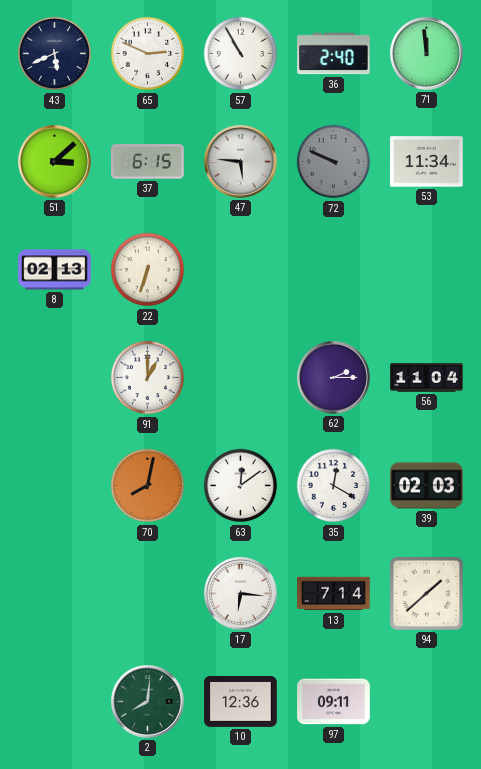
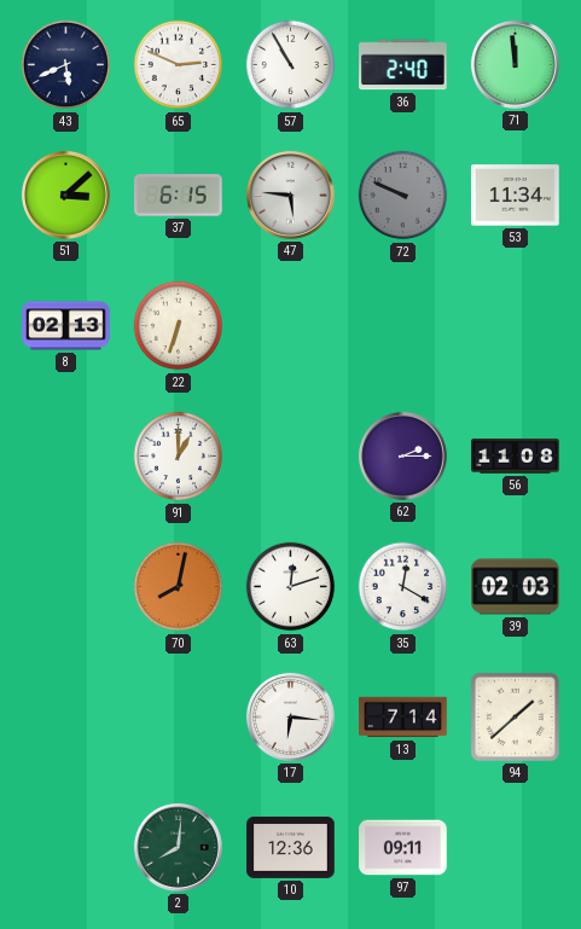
56: 11:04 -> 11:08 (516, 457)
63: 12:09 -> 12:12 (291, 587)
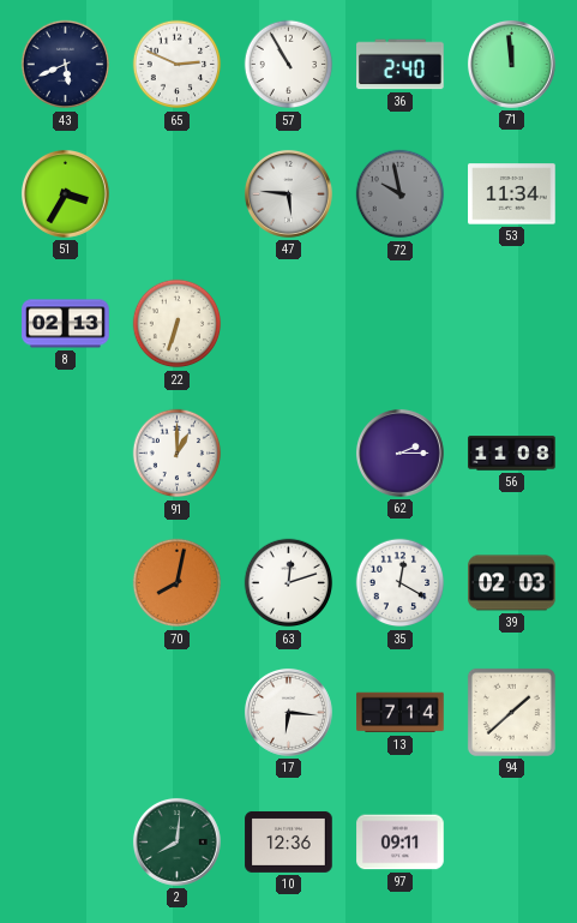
51: 3:08 -> 3:35 (65, 193)
37: 6:15 -> none (179, 196)
72: 9:49 -> 9:58 (401, 194)
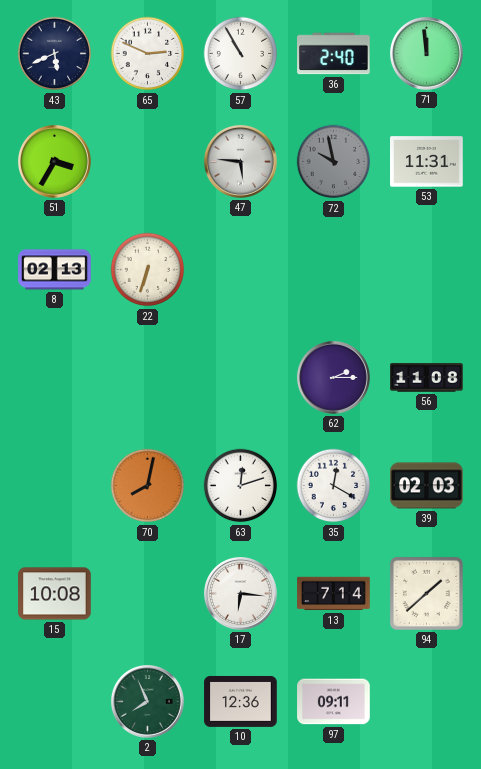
53: 11:34 -> 11:31 (427, 162)
91: 1:00 -> none (178, 454)
15: none -> 10:08 (55, 594)
2: 8:01 -> 7:56 (147, 701)
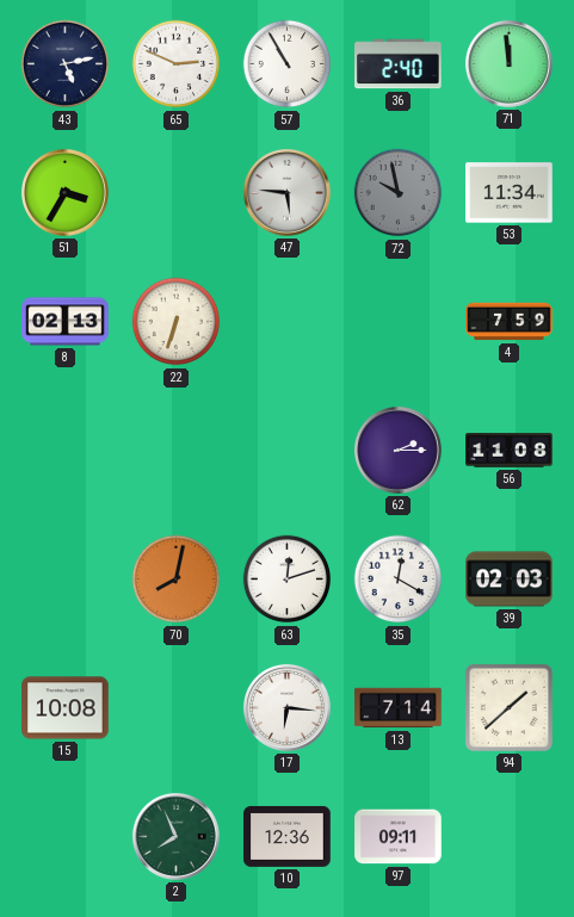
43: 5:41 -> 5:13 (66, 64)
53: 11:31 -> 11:34 (510, 193)
4: none -> 7:59 (510, 322)
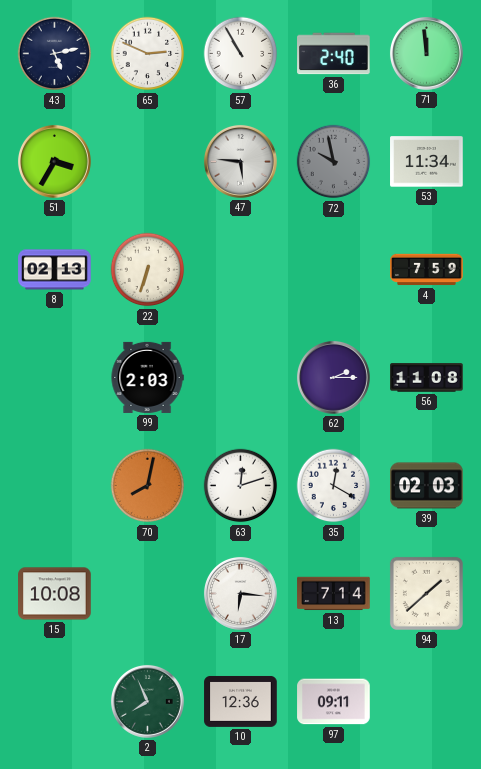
99: none -> 2:03 (147, 377)
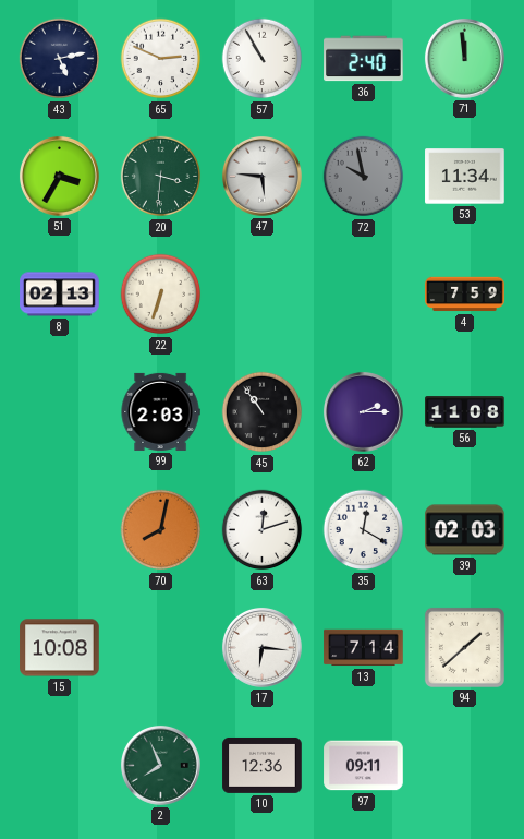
20: none -> 3:31 (161, 177)
45: none -> 10:54 (263, 412)
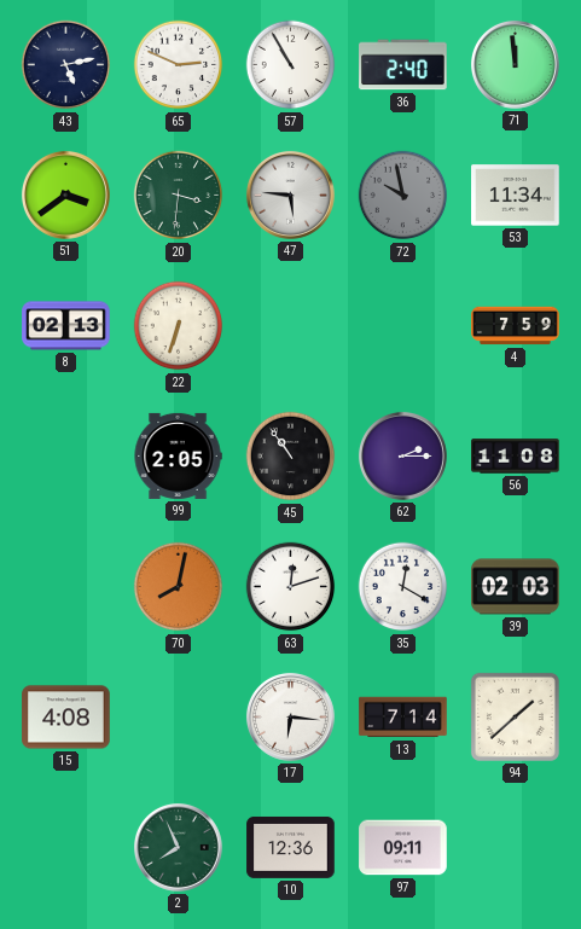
51: 3:35 -> 3:39 (65, 194)
99: 2:03 -> 2:05 (178, 455)
15: 10:08 -> 4:08 (66, 718)
